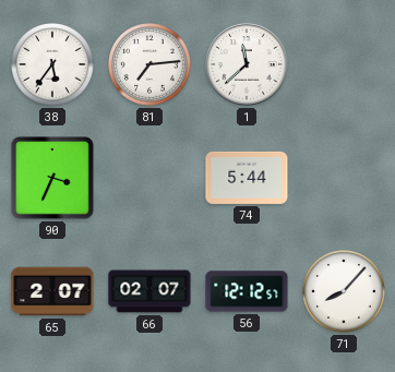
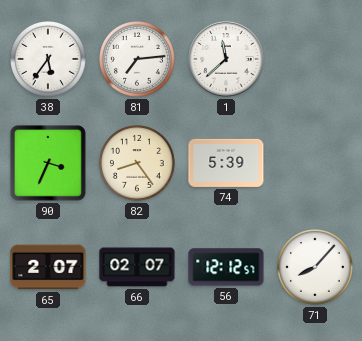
82: none -> 8:24 (138, 164)
74: 5:44 -> 5:39 (226, 163)
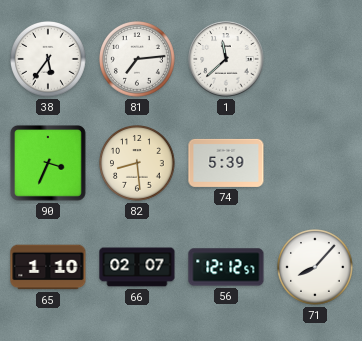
82: 8:24 -> 8:29 (138, 164)
65: 2:07 -> 1:10 (48, 267)
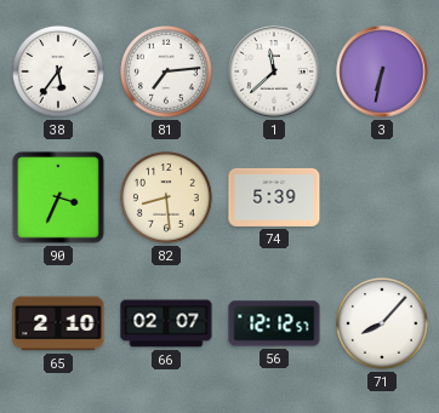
3: none -> 6:32 (382, 71)
65: 1:10 -> 2:10 (58, 323)
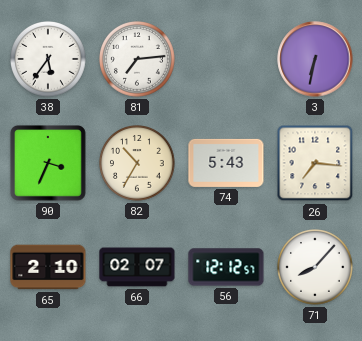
1: 11:38 -> none (274, 71)
82: 8:29 -> 10:35 (138, 164)
74: 5:39 -> 5:43 (226, 163)
26: none -> 7:16 (315, 163)
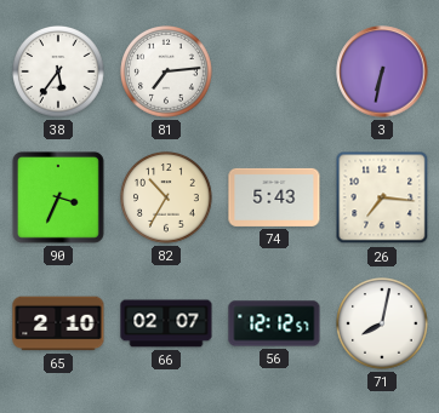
71: 8:07 -> 8:02 (383, 325)
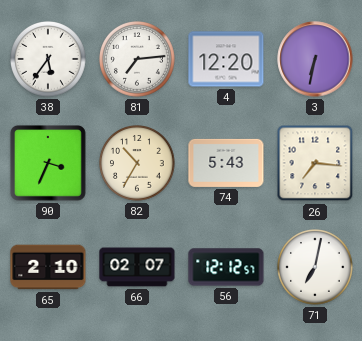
4: none -> 12:20 (226, 59)
71: 8:02 -> 7:02 (316, 268)
